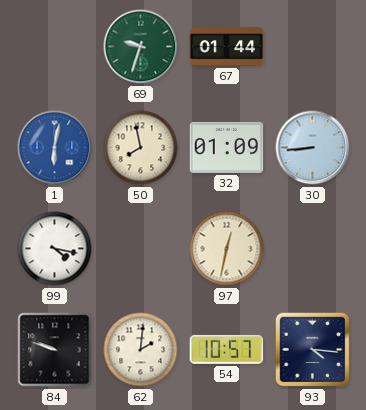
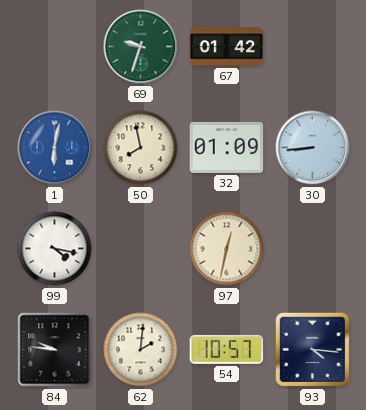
67: 01:44 -> 01:42 (227, 47)
84: 9:48 -> 9:46 (55, 350)
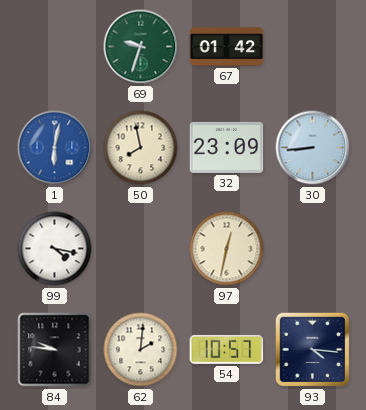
32: 01:09 -> 23:09 (227, 147)
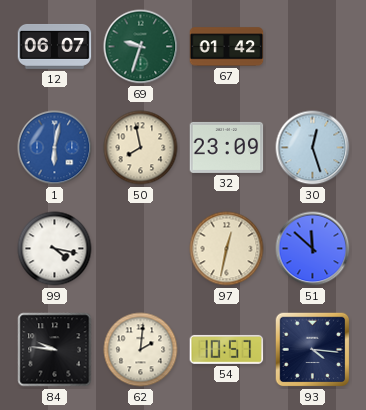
12: none -> 06:07 (55, 46)
30: 8:44 -> 12:27 (313, 148)
51: none -> 11:52 (313, 249)
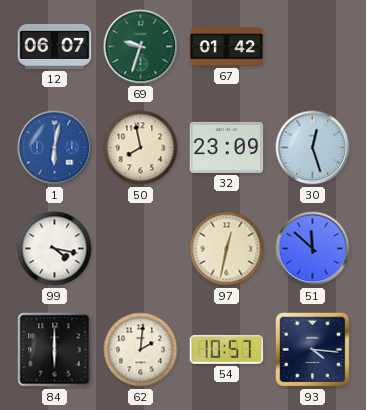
84: 9:46 -> 6:00 (55, 350)
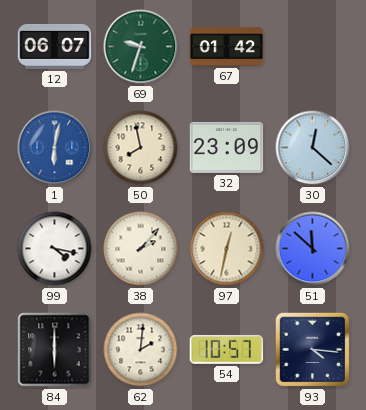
30: 12:27 -> 12:22 (313, 148)
38: none -> 2:07 (141, 249)
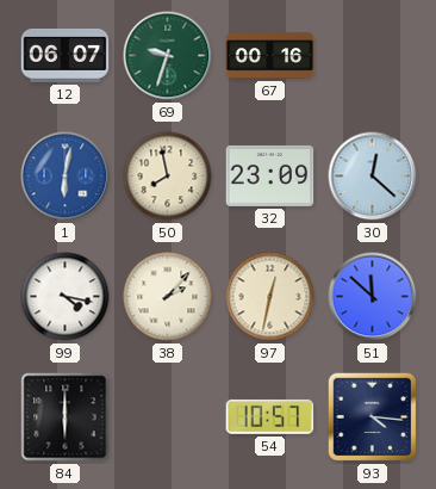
67: 01:42 -> 00:16 (270, 56)
62: 2:01 -> none (141, 350)
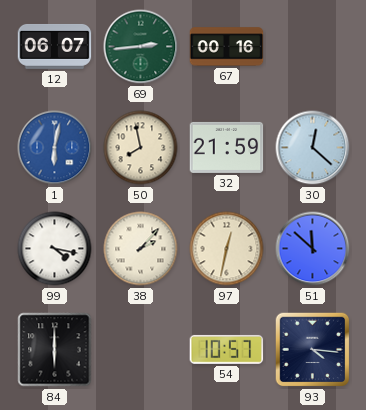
69: 9:33 -> 2:44 (141, 47)
32: 23:09 -> 21:59 (227, 147)
